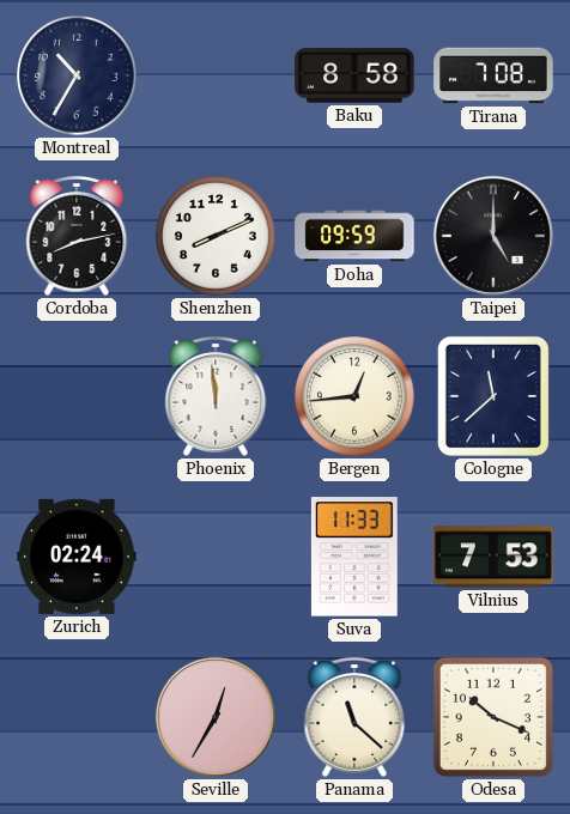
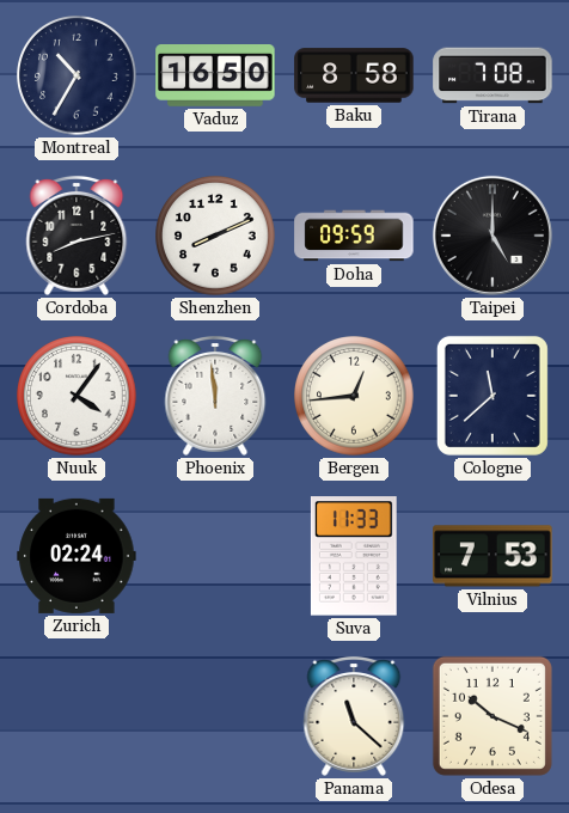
Vaduz: none -> 16:50 (215, 77)
Nuuk: none -> 4:06 (77, 396)
Seville: 12:35 -> none (216, 717)
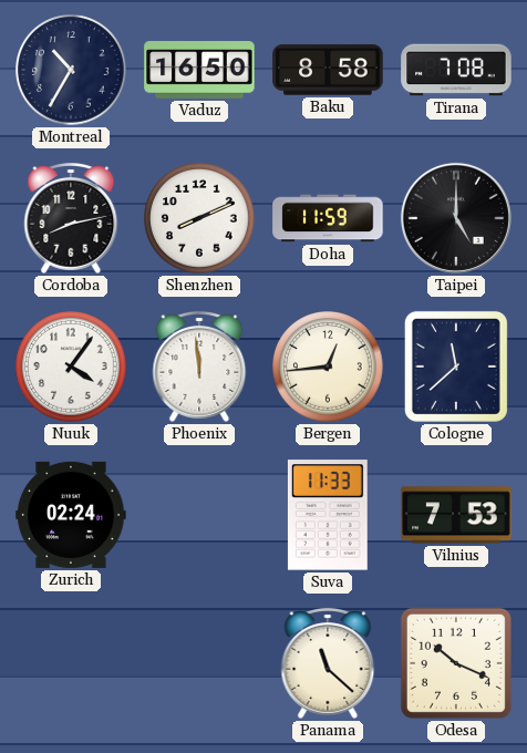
Doha: 09:59 -> 11:59 (328, 218)
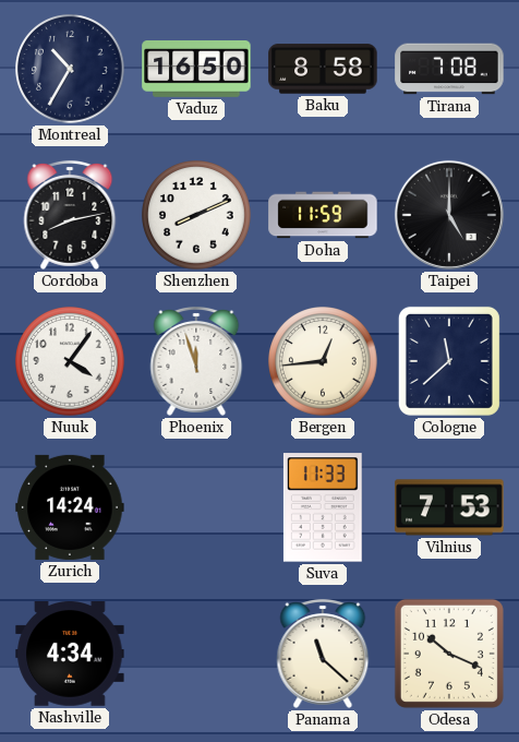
Phoenix: 11:59 -> 11:57 (196, 361)
Zurich: 02:24 -> 14:24 (70, 507)
Nashville: none -> 4:34 (70, 655)
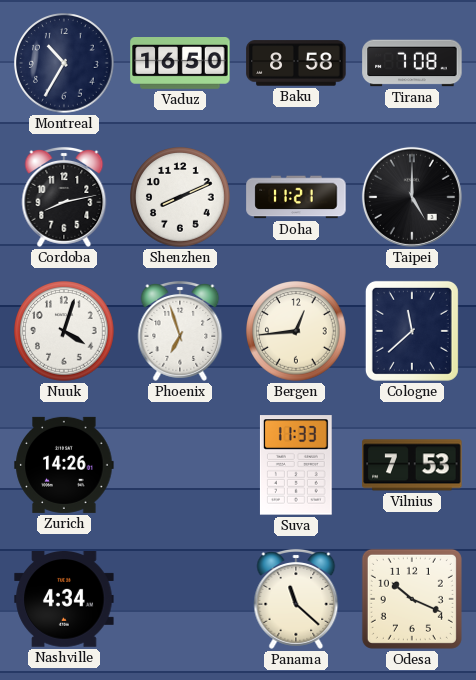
Doha: 11:59 -> 11:21 (296, 197)
Nuuk: 4:06 -> 4:03 (64, 331)
Phoenix: 11:57 -> 6:57 (180, 331)
Zurich: 14:24 -> 14:26 (64, 465)
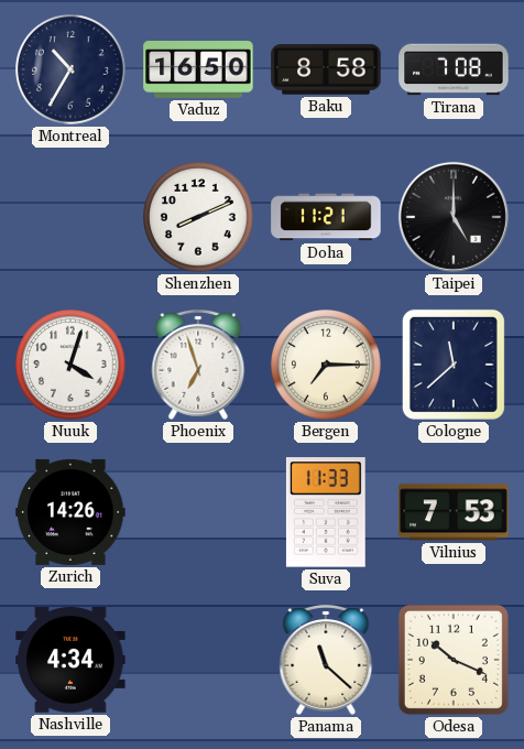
Cordoba: 8:13 -> none (64, 197)
Bergen: 12:44 -> 7:15 (326, 365)
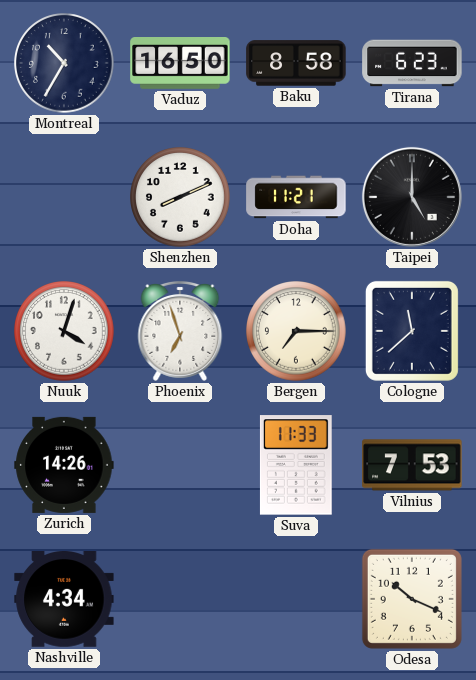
Tirana: 7:08 -> 6:23 (412, 63)
Panama: 11:22 -> none (326, 660)
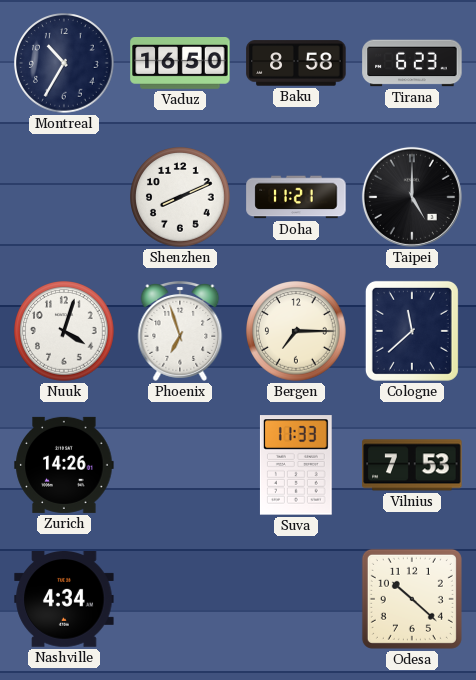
Odesa: 10:19 -> 10:22 (412, 599)
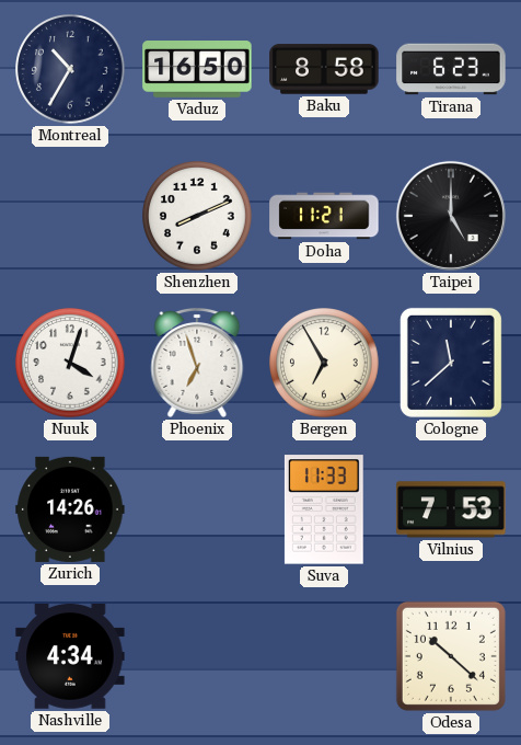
Bergen: 7:15 -> 6:55 (324, 363)
